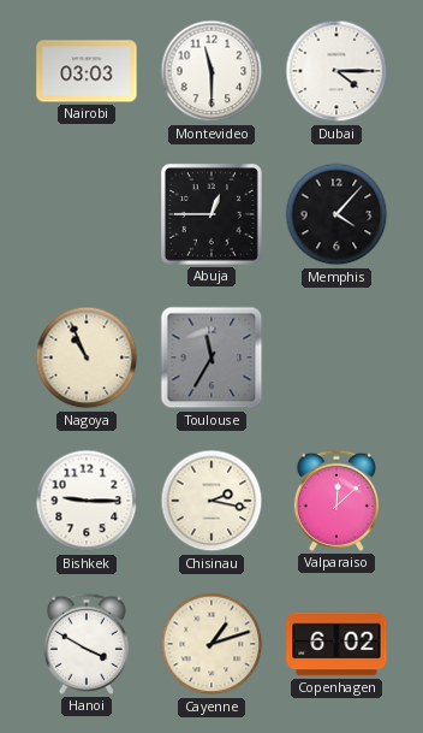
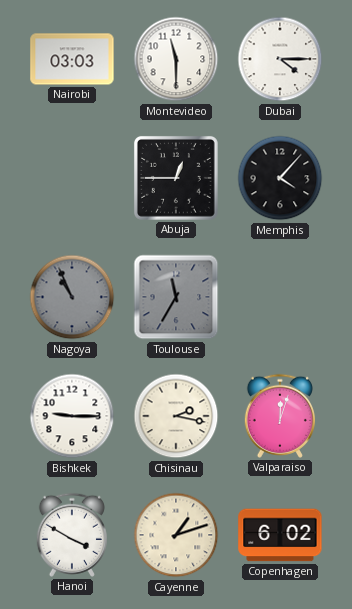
Nagoya dial: cream -> grey (72, 297)
Valparaiso: 12:08 -> 12:03 (280, 416)
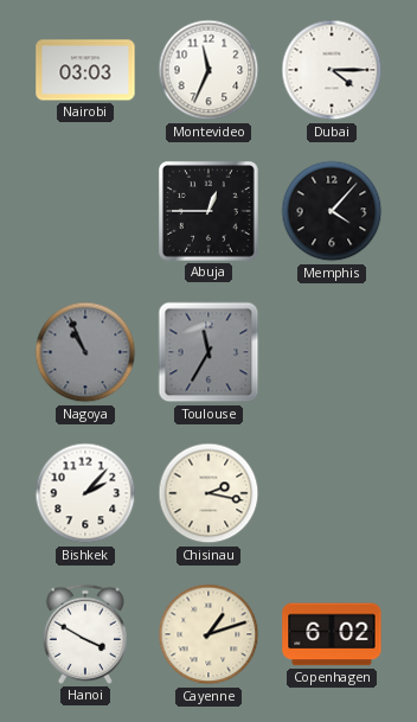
Montevideo: 11:30 -> 11:34 (208, 70)
Bishkek: 9:15 -> 2:07 (85, 493)
Valparaiso: 12:03 -> none (280, 416)
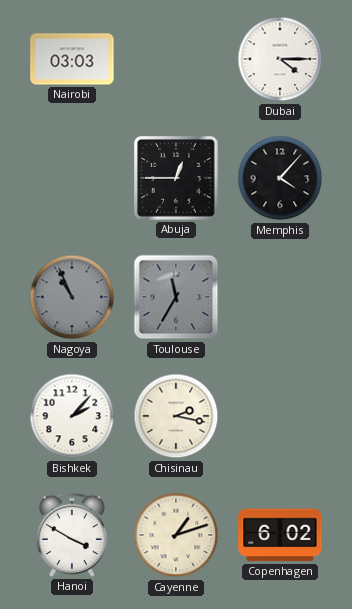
Montevideo: 11:34 -> none (208, 70)
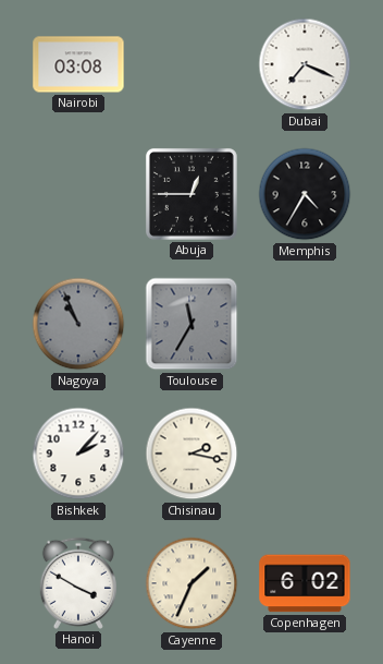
Nairobi: 03:03 -> 03:08 (78, 64)
Dubai: 4:15 -> 7:19 (305, 64)
Memphis: 4:07 -> 4:35 (305, 194)
Cayenne: 1:12 -> 1:34 (191, 583)
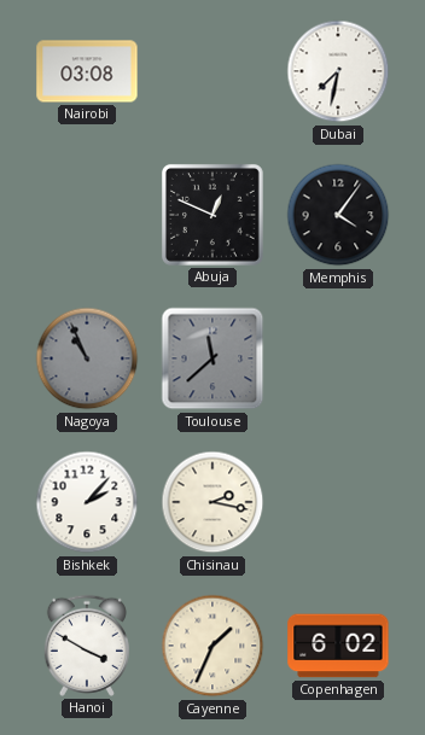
Dubai: 7:19 -> 7:32 (338, 71)
Abuja: 12:45 -> 12:49 (212, 215)
Memphis: 4:35 -> 4:06 (338, 215)
Toulouse: 11:35 -> 11:38 (212, 358)
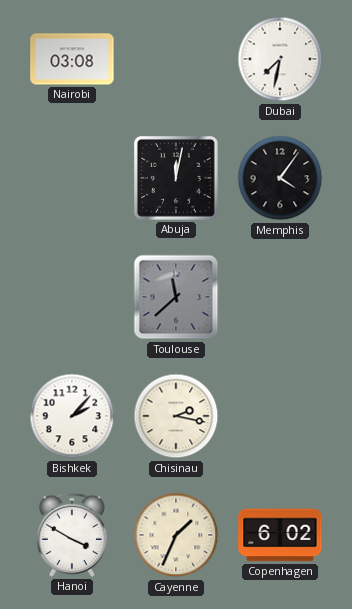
Abuja: 12:49 -> 12:02 (176, 178)
Nagoya: 10:56 -> none (87, 358)
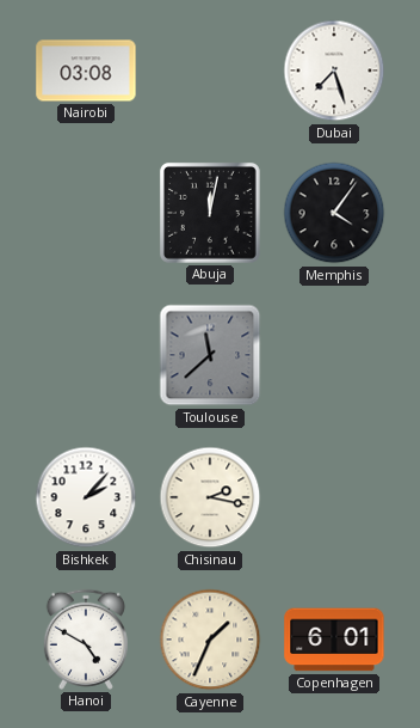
Dubai: 7:32 -> 7:27 (334, 71)
Hanoi: 3:50 -> 4:50 (86, 640)
Copenhagen: 6:02 -> 6:01 (334, 640)
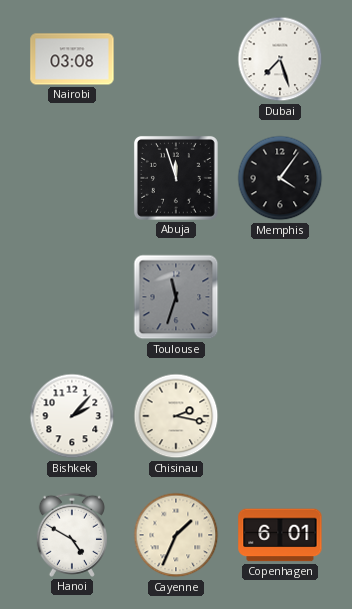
Abuja: 12:02 -> 11:57 (176, 178)
Toulouse: 11:38 -> 11:33 (176, 297)
